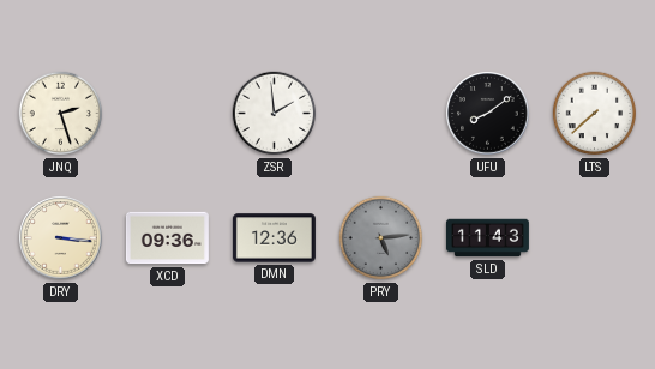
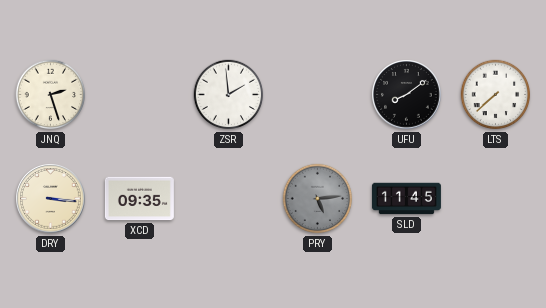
XCD: 09:36 -> 09:35 (139, 199)
DMN: 12:36 -> none (274, 238)
SLD: 11:43 -> 11:45 (406, 199)
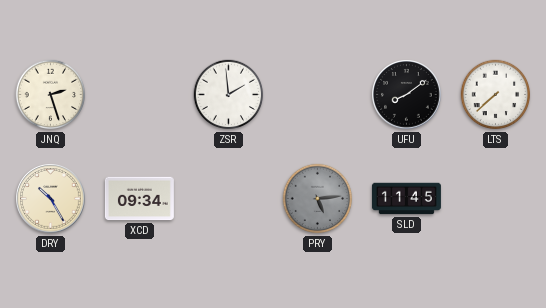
DRY: 3:16 -> 10:25 (51, 199)
XCD: 09:35 -> 09:34 (139, 199)
